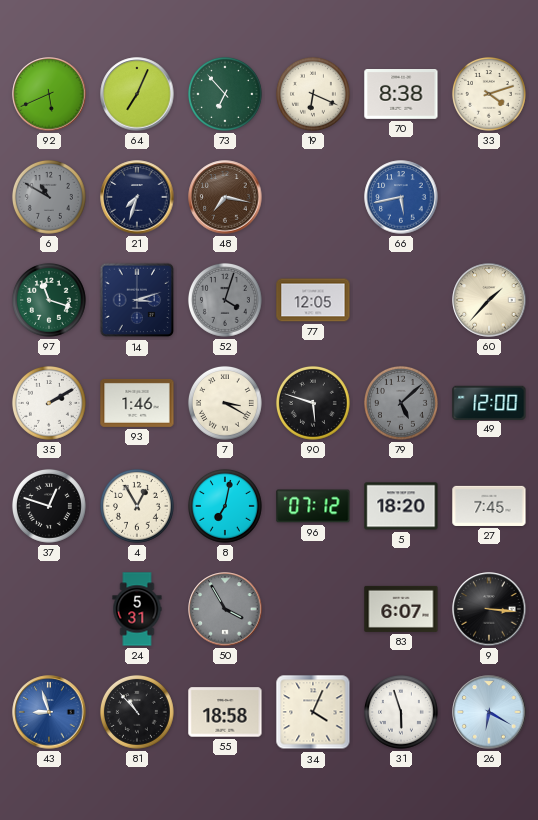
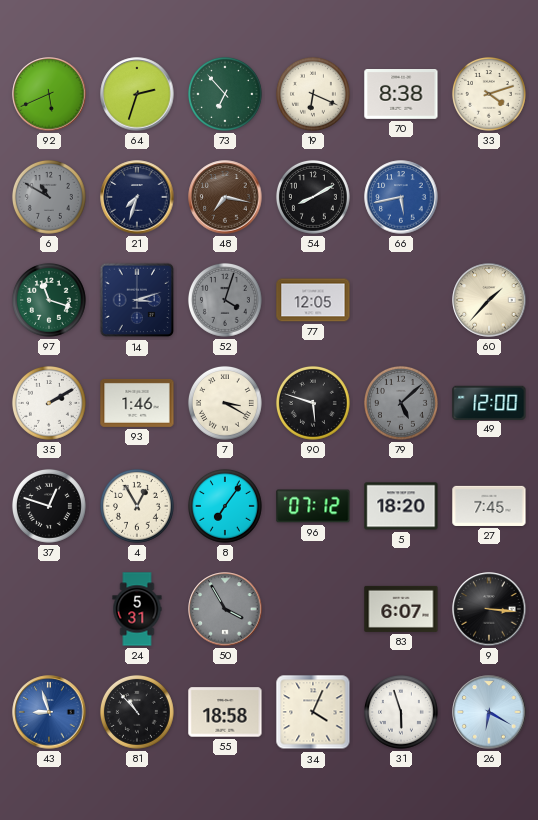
64: 7:04 -> 2:33 (137, 94)
54: none -> 8:10 (313, 197)
8: 7:02 -> 7:06 (225, 506)
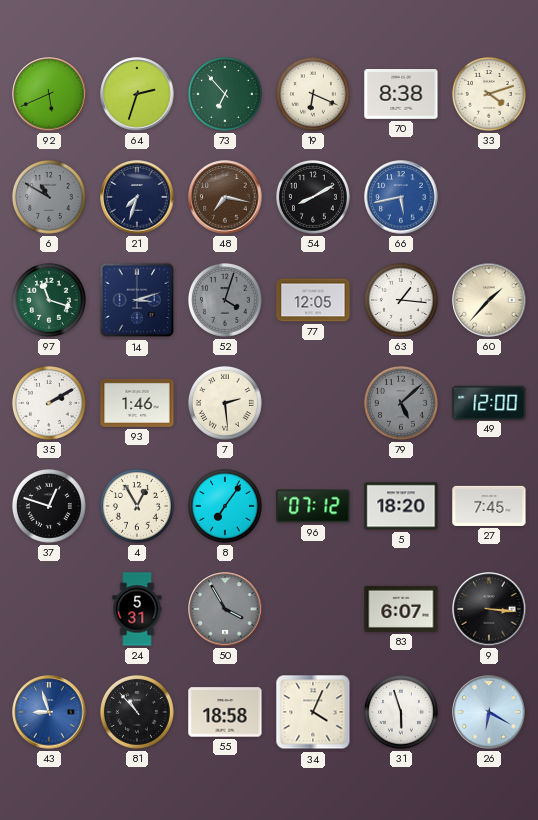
63: none -> 1:16 (401, 300)
7: 3:20 -> 2:29 (225, 403)
90: 5:48 -> none (313, 403)
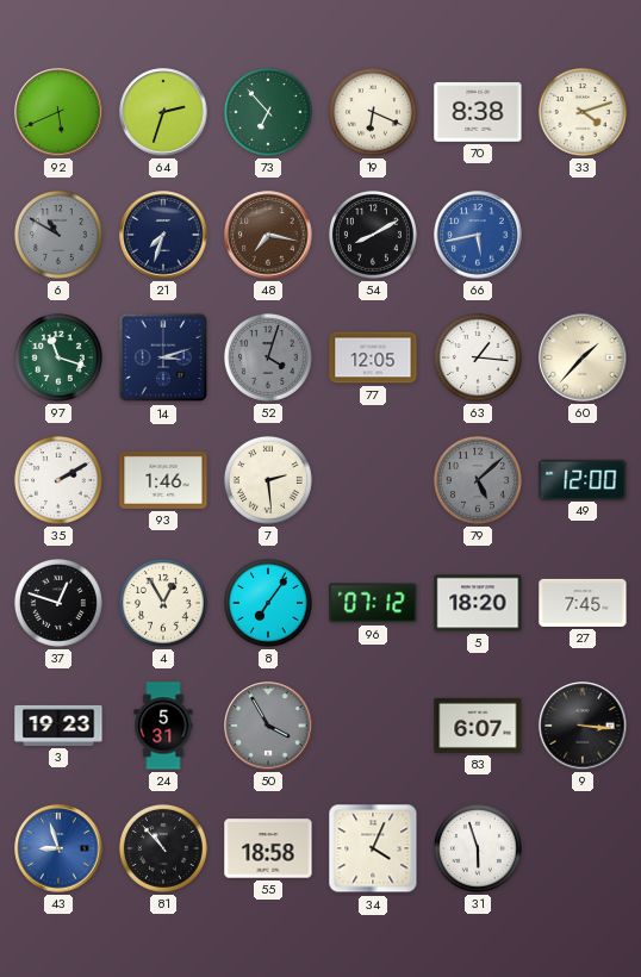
3: none -> 19:23 (58, 726)
26: 6:20 -> none (489, 712)
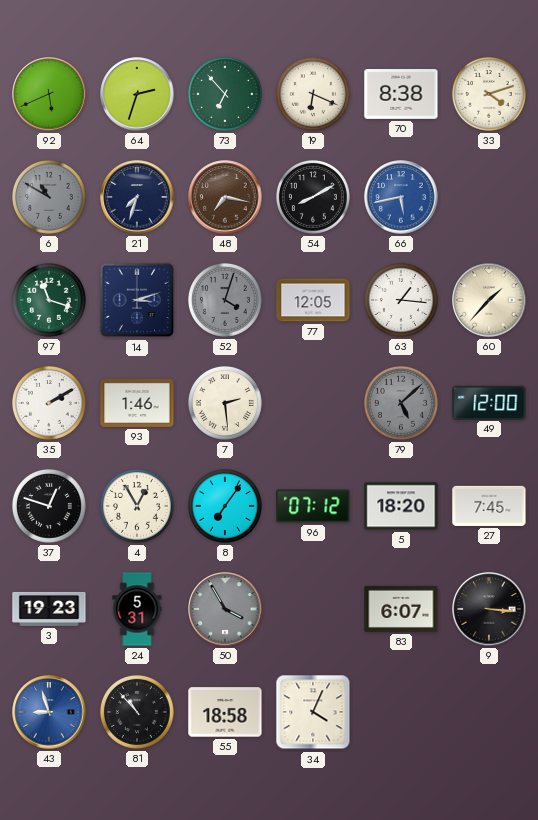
31: 5:57 -> none (478, 848)
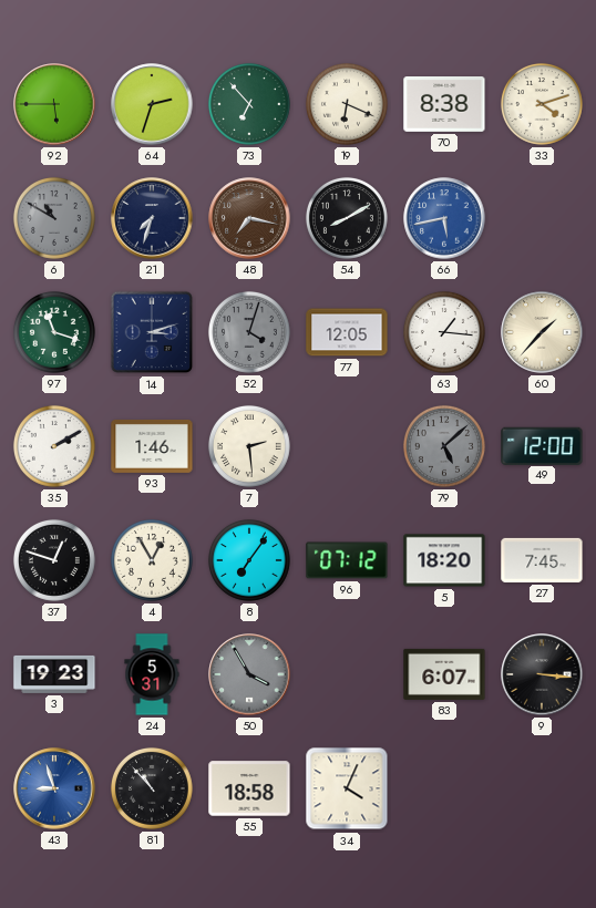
92: 5:41 -> 5:45 (54, 104)
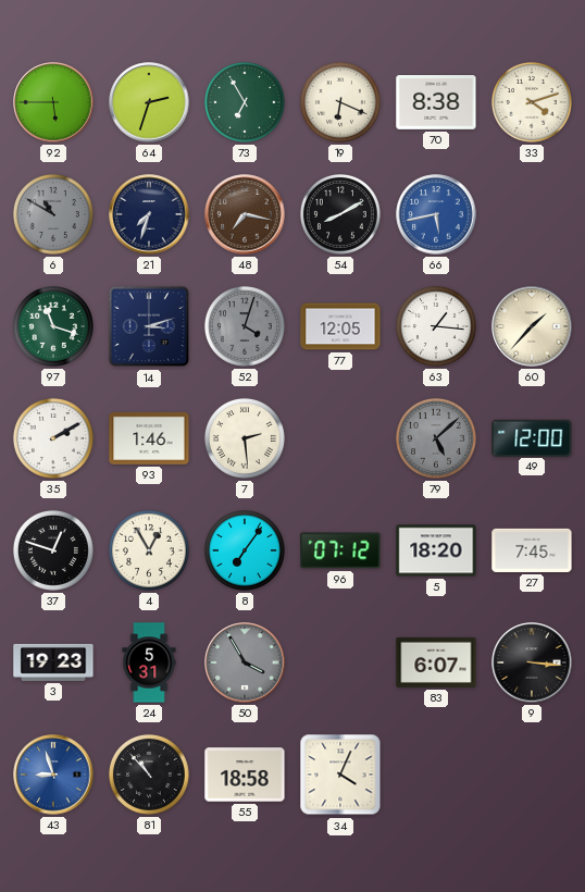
73: 6:53 -> 6:55 (245, 102)
